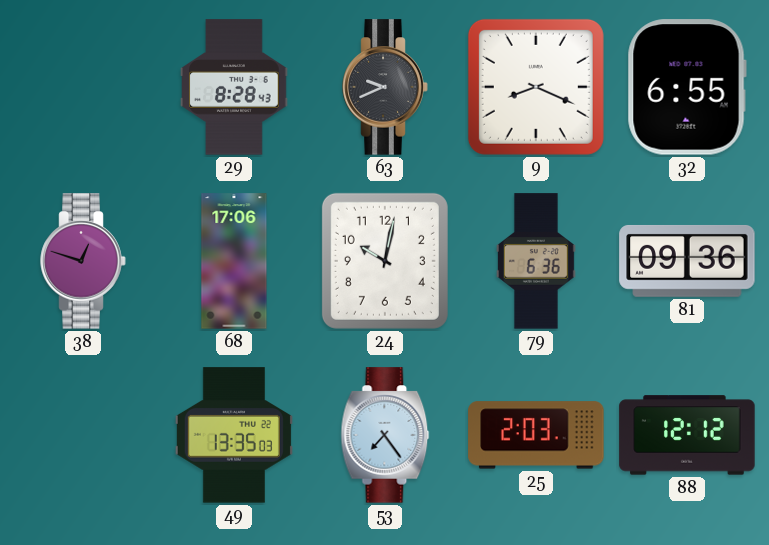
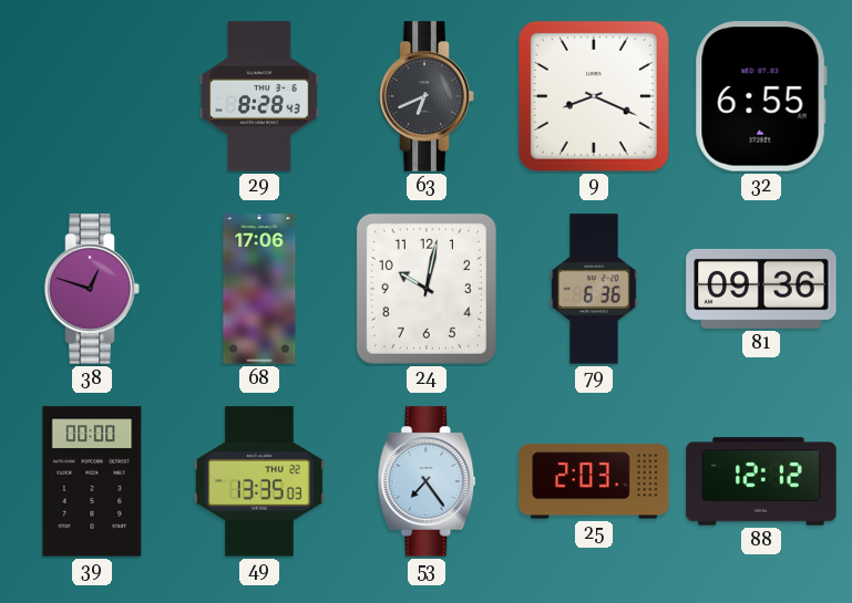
63: 9:41 -> 6:41 (427, 96)
39: none -> 00:00 (92, 481)
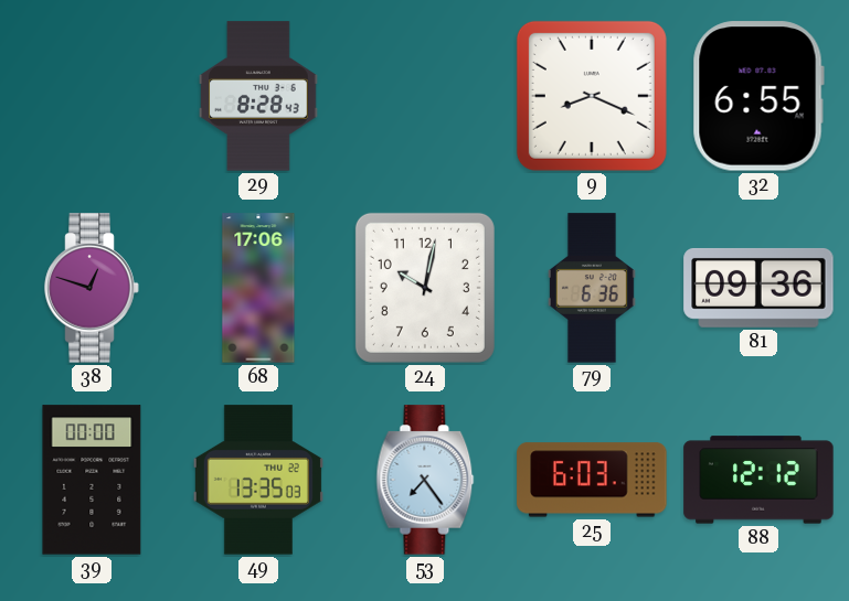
63: 6:41 -> none (427, 96)
25: 2:03 -> 6:03 (592, 480)
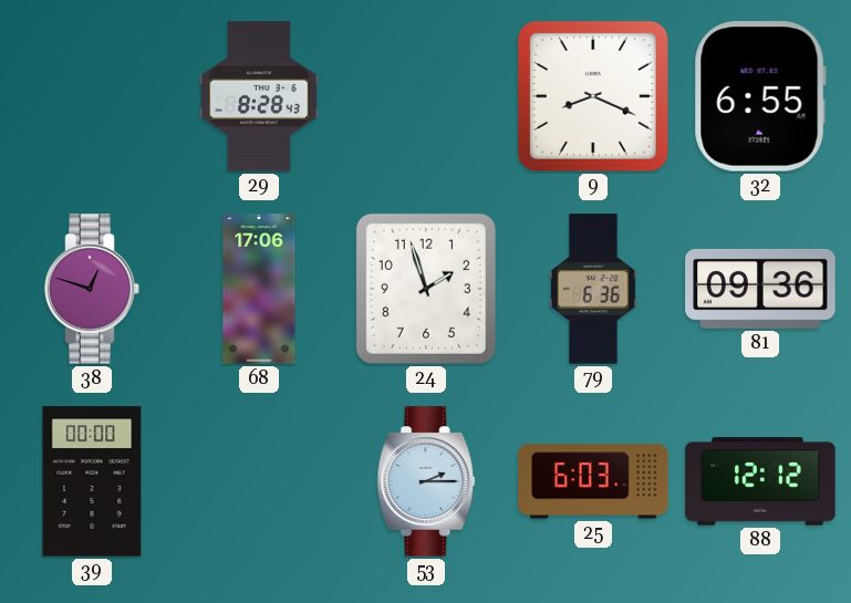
24: 10:02 -> 1:57 (426, 289)
49: 13:35 -> none (258, 480)
53: 7:24 -> 2:15 (426, 481)
